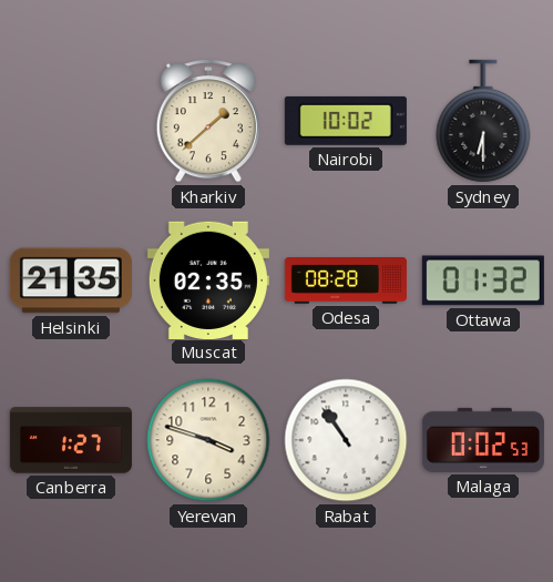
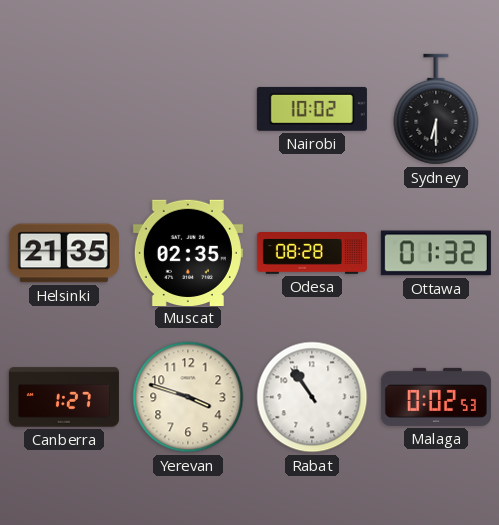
Kharkiv: 1:38 -> none (208, 121)
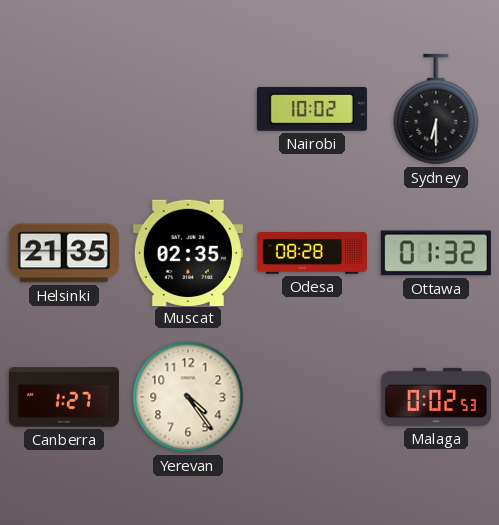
Yerevan: 3:48 -> 4:24 (188, 397)
Rabat: 10:54 -> none (312, 397)
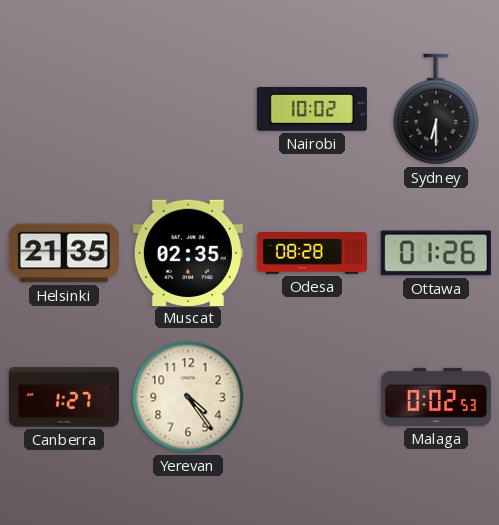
Ottawa: 01:32 -> 01:26 (436, 253)
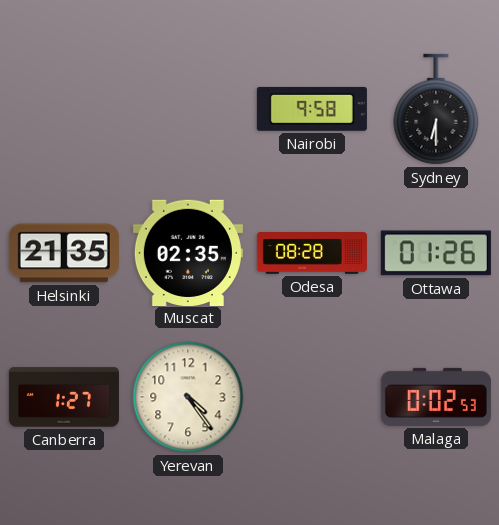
Nairobi: 10:02 -> 9:58 (312, 109)
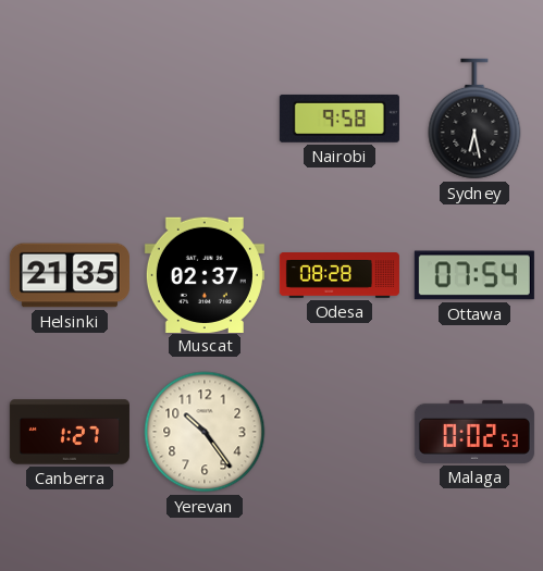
Sydney: 6:30 -> 6:28 (474, 119)
Muscat: 02:35 -> 02:37 (205, 274)
Ottawa: 01:26 -> 07:54 (474, 275)
Yerevan: 4:24 -> 10:24 (205, 432)
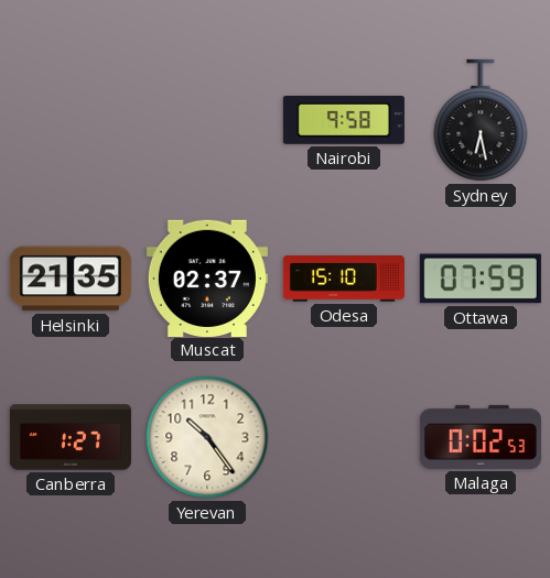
Odesa: 08:28 -> 15:10 (344, 280)
Ottawa: 07:54 -> 07:59 (481, 279)
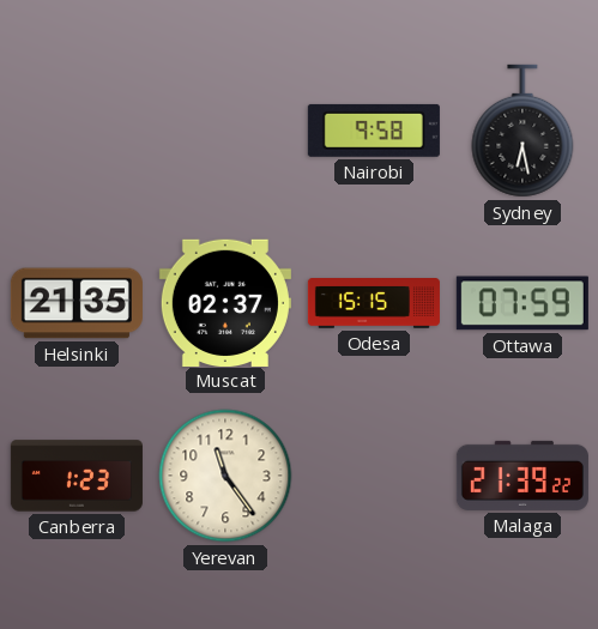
Odesa: 15:10 -> 15:15 (374, 304)
Canberra: 1:27 -> 1:23 (77, 476)
Yerevan: 10:24 -> 11:24 (225, 476)
Malaga: 0:02 -> 21:39 (523, 476)
